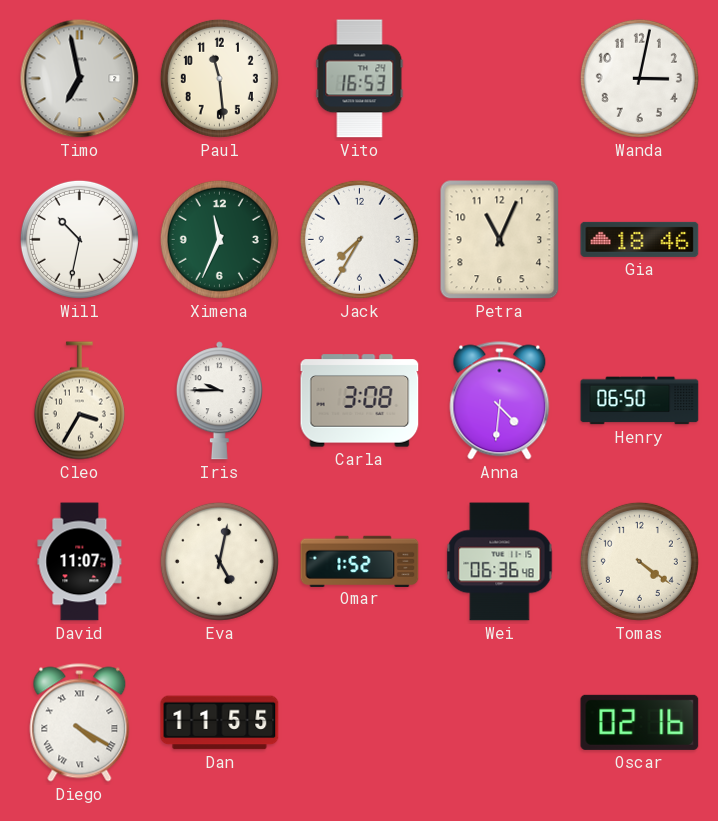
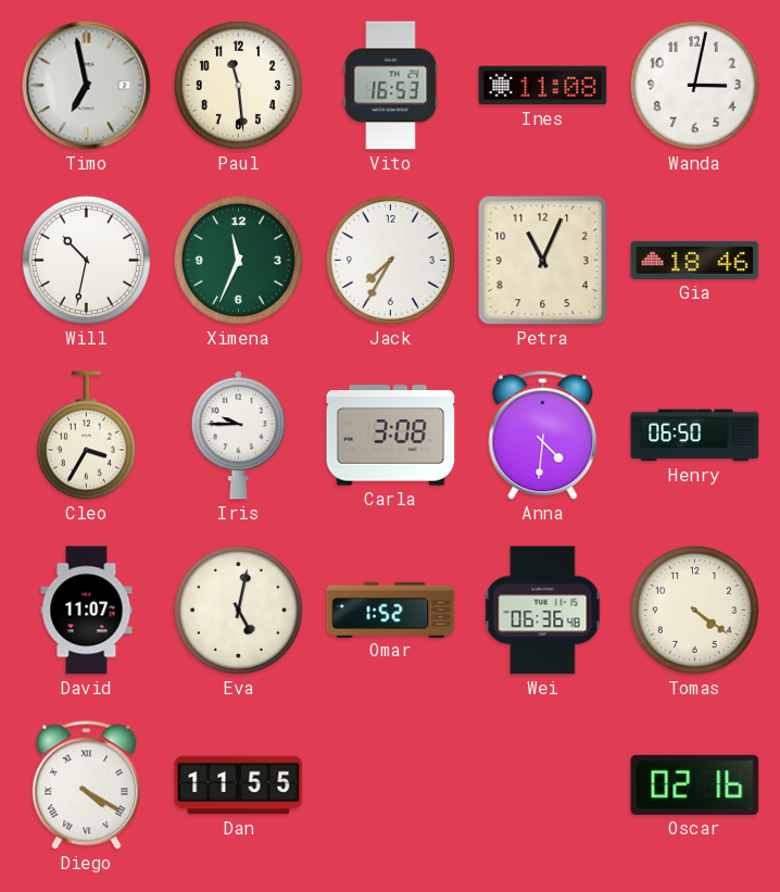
Ines: none -> 11:08 (543, 86)
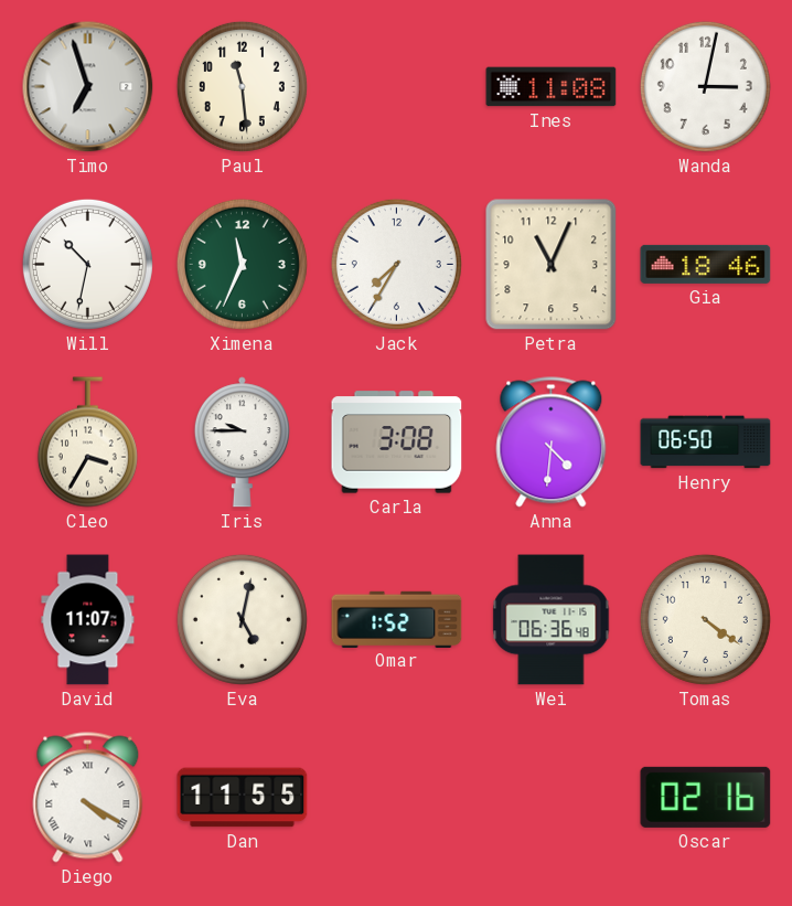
Timo: 6:58 -> 6:57 (88, 87)
Vito: 16:53 -> none (391, 86)
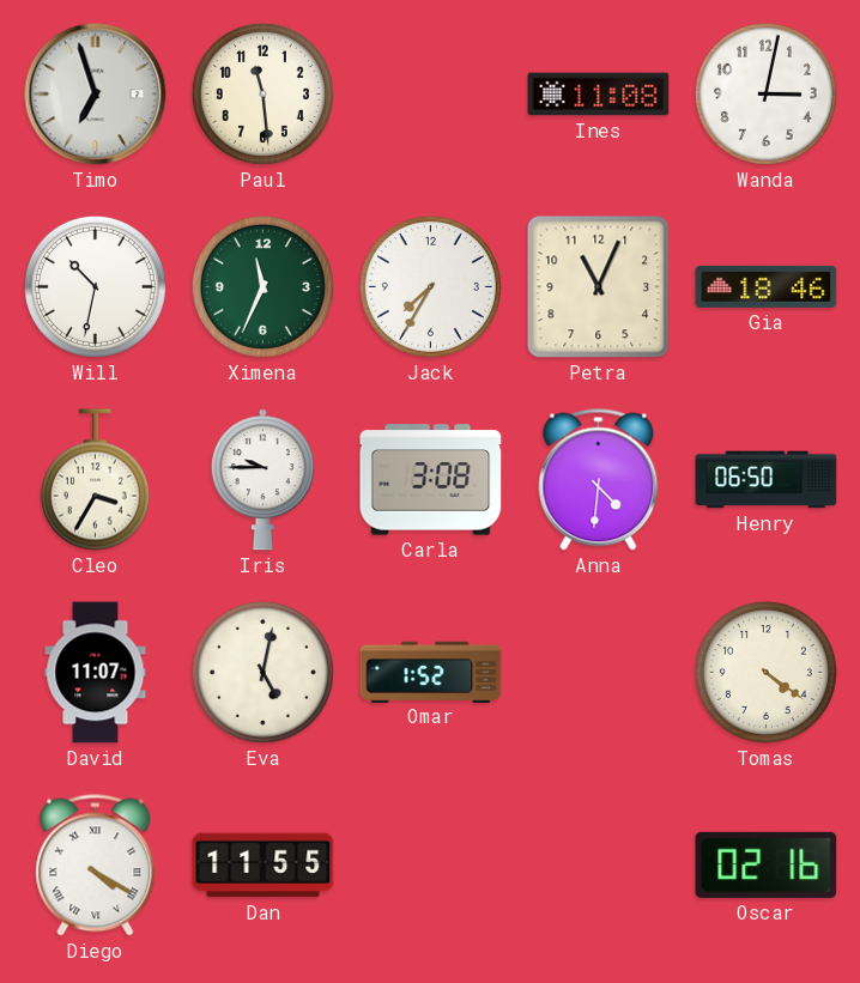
Wei: 06:36 -> none (552, 620)
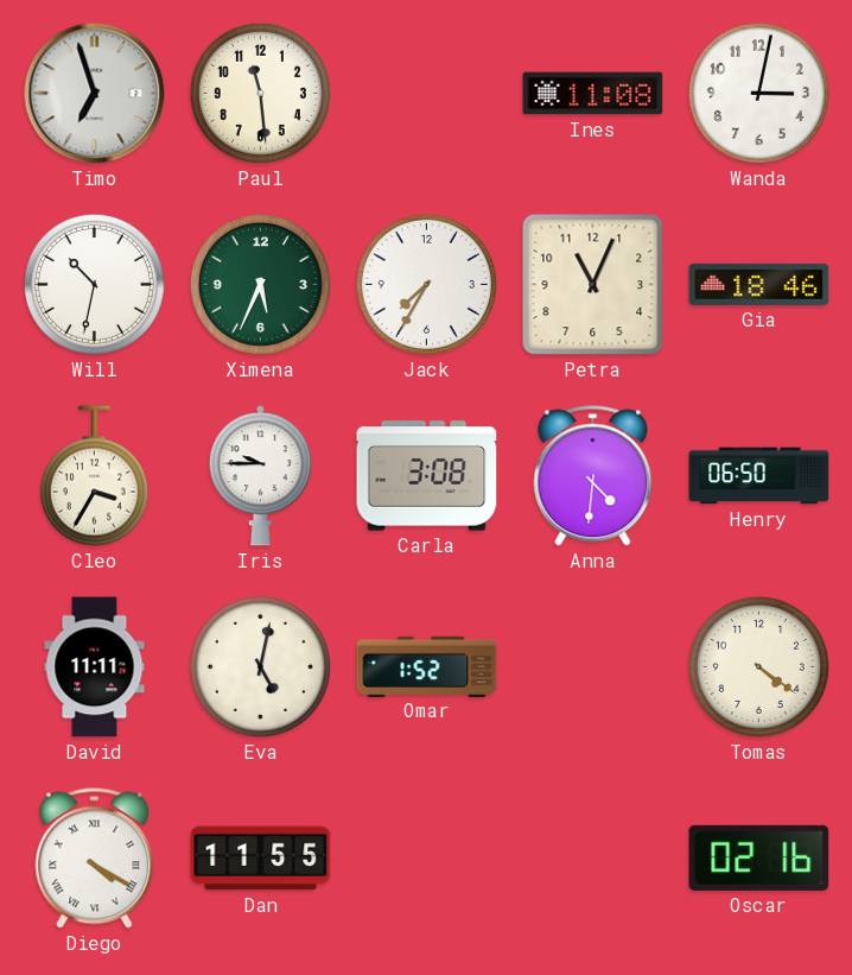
Ximena: 11:34 -> 5:34 (260, 284)
David: 11:07 -> 11:11 (95, 667)
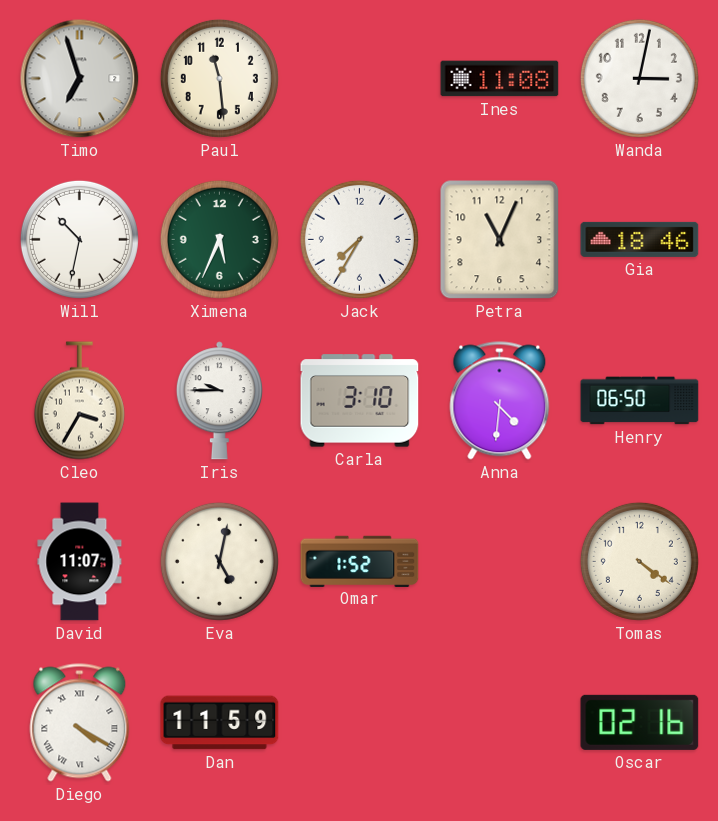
Carla: 3:08 -> 3:10 (360, 401)
David: 11:11 -> 11:07 (80, 562)
Dan: 11:55 -> 11:59 (220, 723)
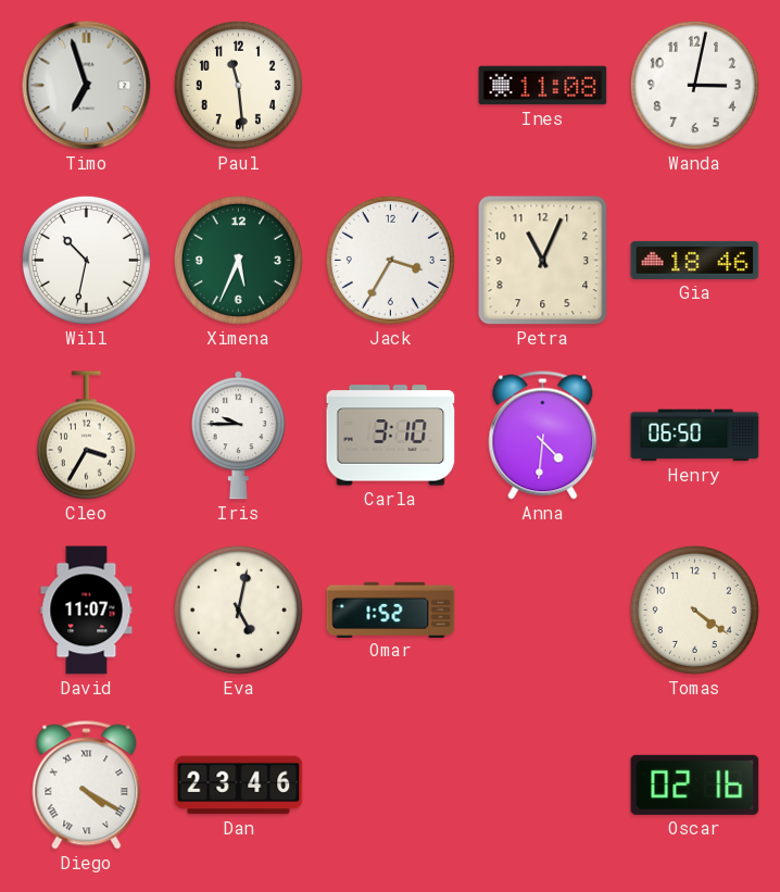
Jack: 7:35 -> 3:35 (390, 260)
Dan: 11:59 -> 23:46 (239, 786)
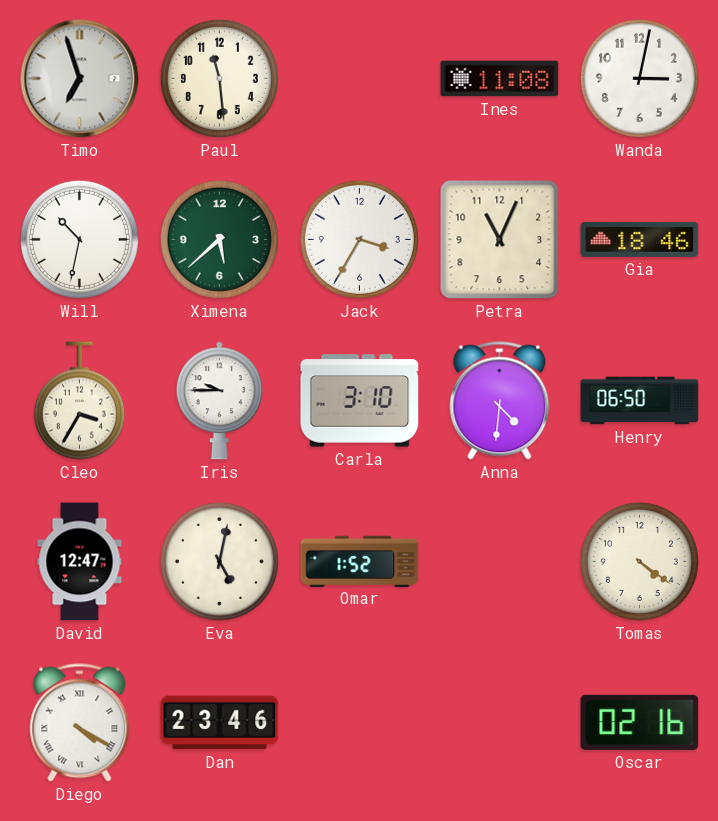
Ximena: 5:34 -> 5:38 (219, 239)
David: 11:07 -> 12:47 (80, 562)
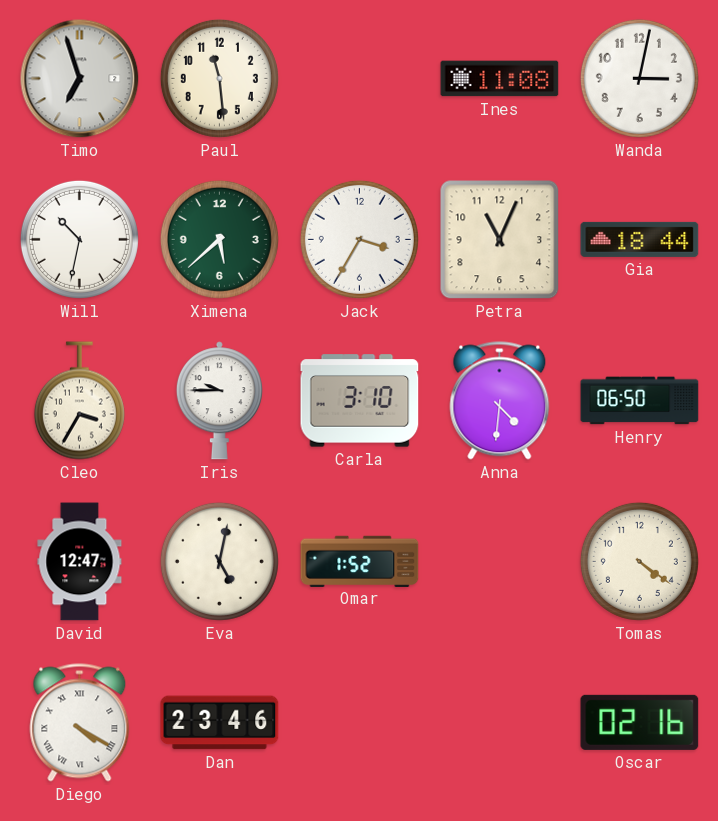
Gia: 18:46 -> 18:44 (640, 239)
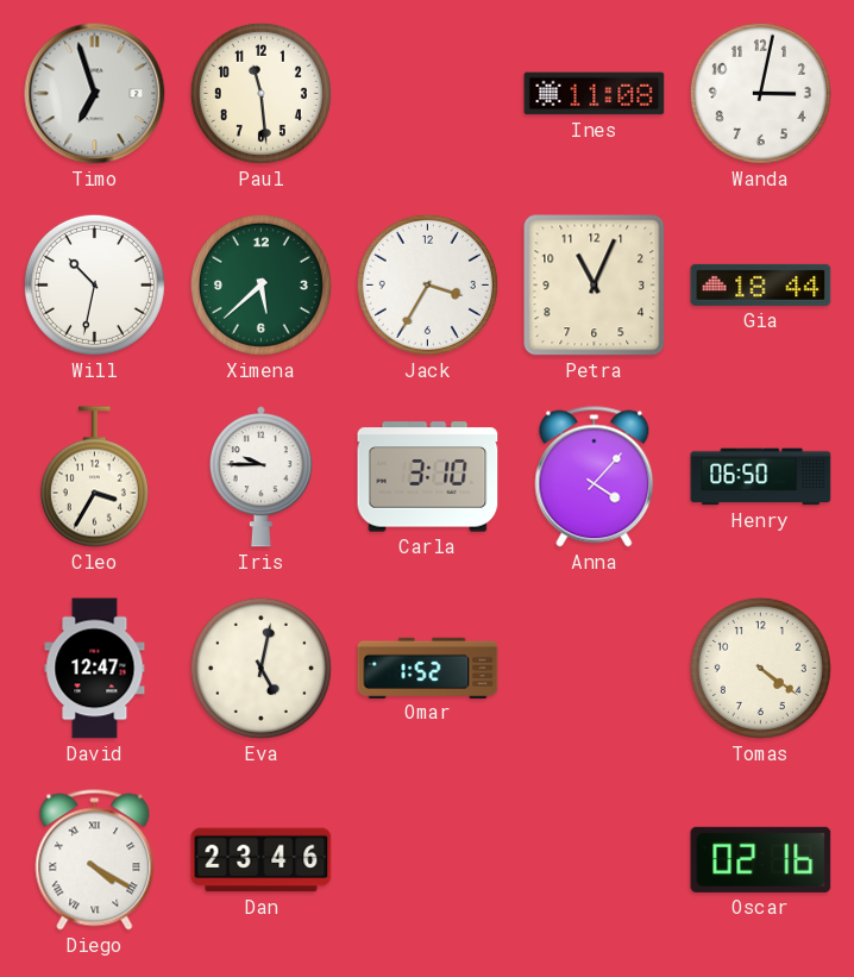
Anna: 4:31 -> 4:07 (595, 477)
